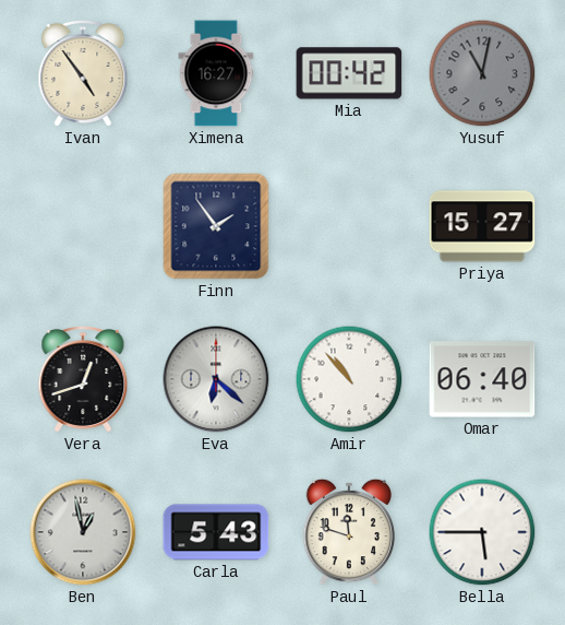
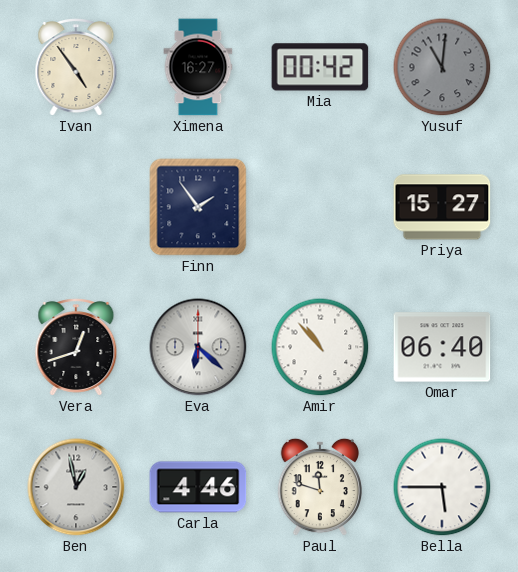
Yusuf: 11:02 -> 11:01 (442, 67)
Carla: 5:43 -> 4:46 (198, 487)
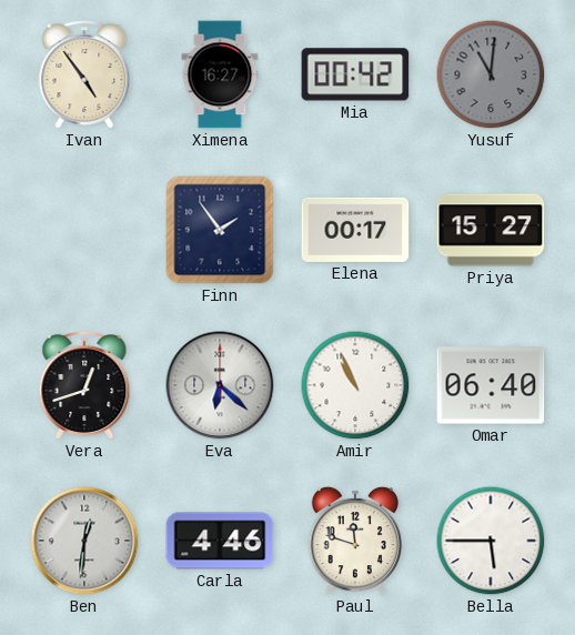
Elena: none -> 00:17 (355, 230)
Amir: 10:53 -> 10:56 (355, 385)
Ben: 12:58 -> 12:31 (84, 541)
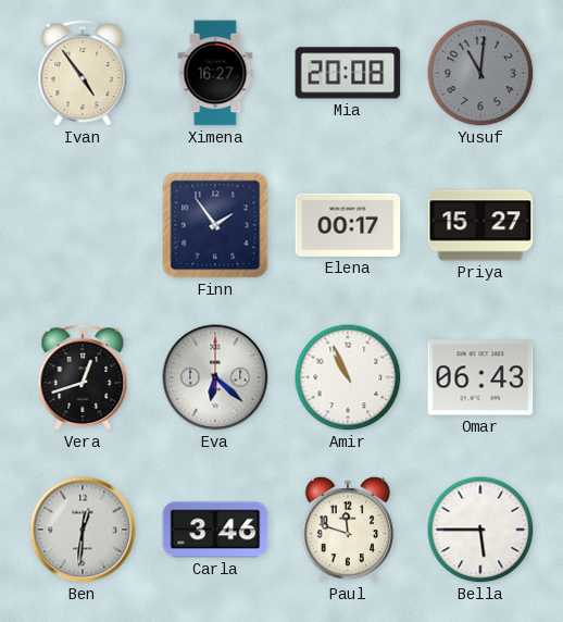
Mia: 00:42 -> 20:08 (348, 73)
Omar: 06:40 -> 06:43 (480, 377)
Carla: 4:46 -> 3:46 (215, 530)
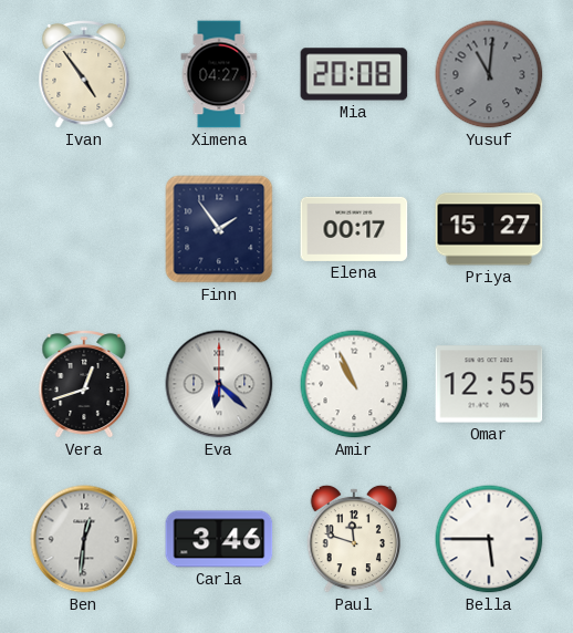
Ximena: 16:27 -> 04:27 (219, 74)
Omar: 06:43 -> 12:55 (489, 384)
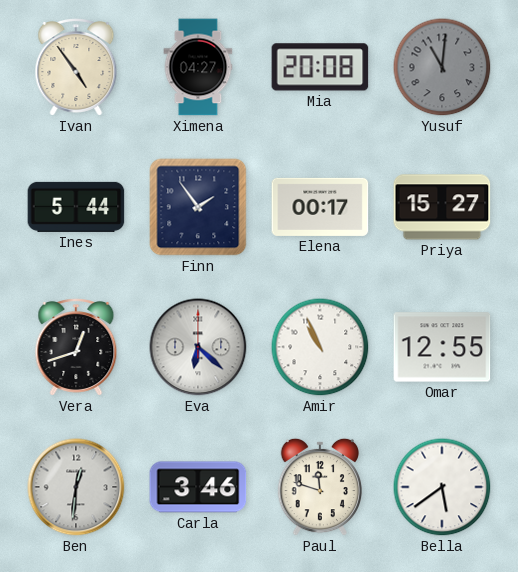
Ines: none -> 5:44 (76, 207)
Bella: 5:45 -> 5:39 (442, 487)
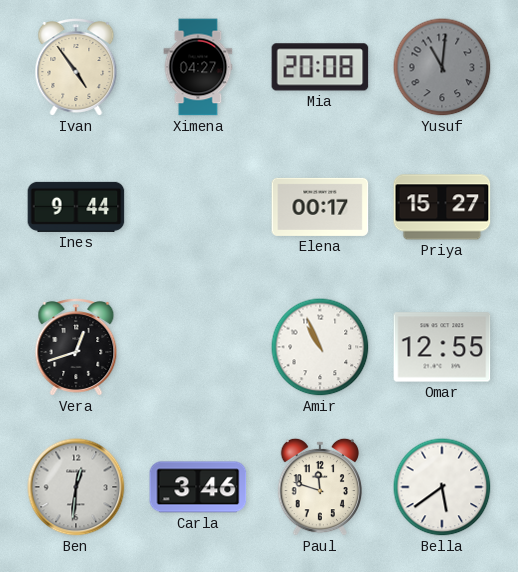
Ines: 5:44 -> 9:44 (76, 207)
Finn: 1:54 -> none (198, 207)
Eva: 6:22 -> none (198, 347)
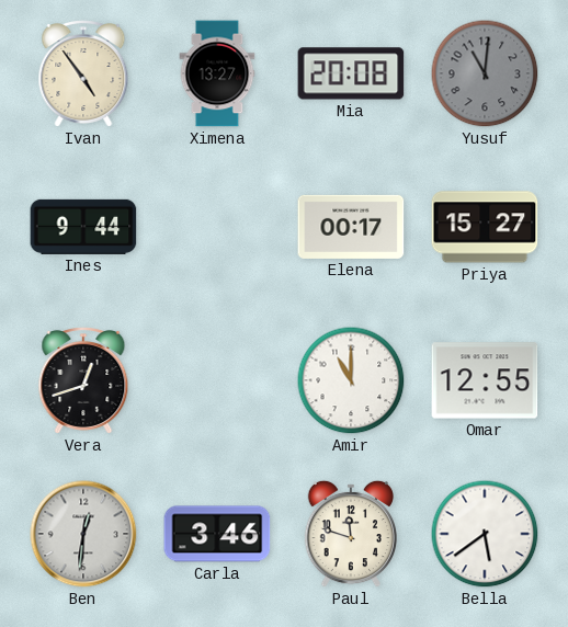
Ximena: 04:27 -> 13:27 (217, 73)
Amir: 10:56 -> 11:00 (351, 380)
